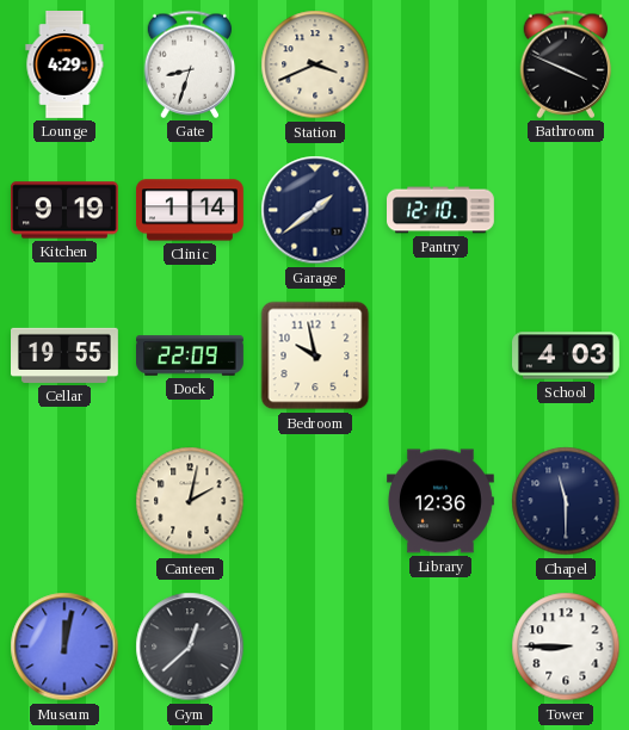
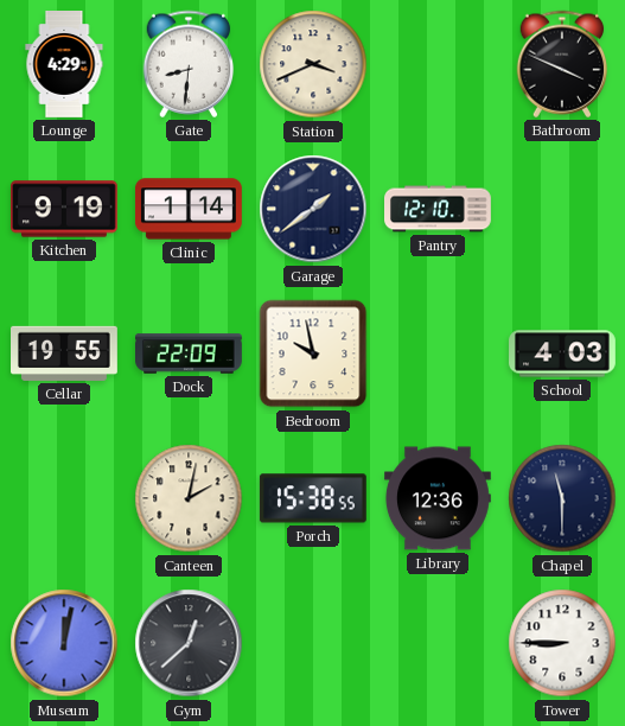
Gate: 8:33 -> 8:31 (189, 64)
Porch: none -> 15:38 (313, 498)
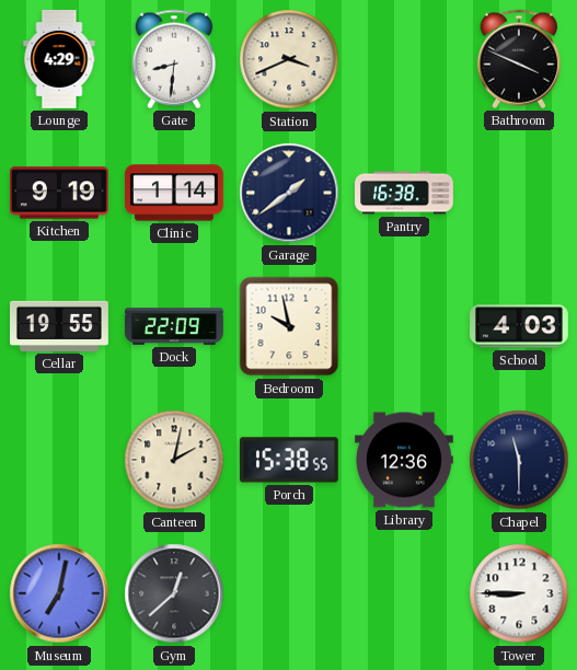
Pantry: 12:10 -> 16:38 (405, 193)
Museum: 12:02 -> 7:02 (59, 593)
